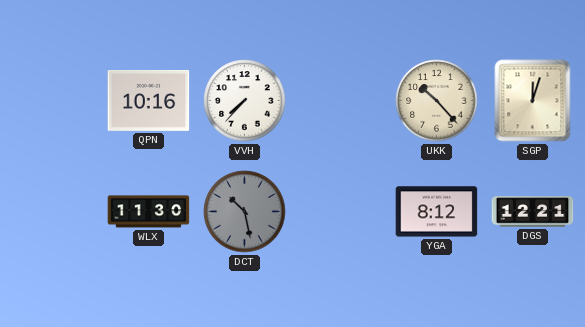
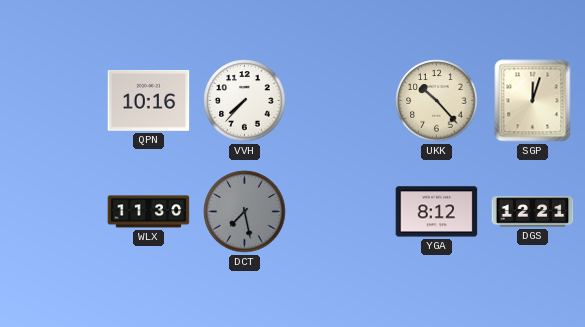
DCT: 10:28 -> 7:28 (245, 212)
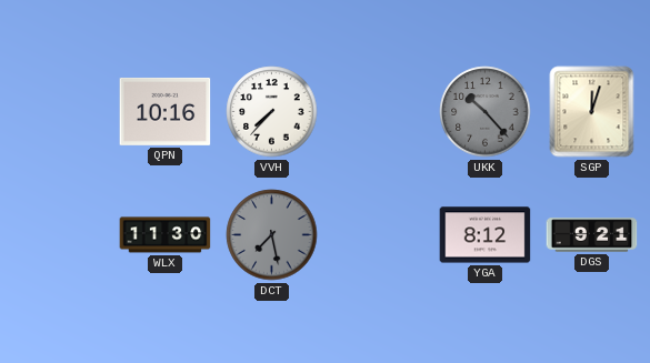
UKK dial: cream -> grey (486, 112)
DGS: 12:21 -> 9:21 (592, 235)
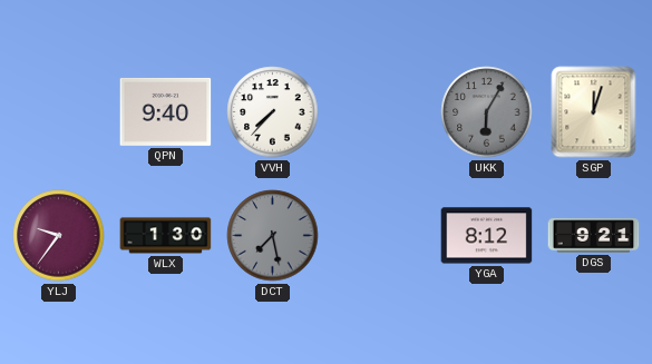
QPN: 10:16 -> 9:40 (166, 111)
UKK: 10:23 -> 6:05 (487, 112)
YLJ: none -> 9:36 (59, 236)
WLX: 11:30 -> 1:30 (166, 236)
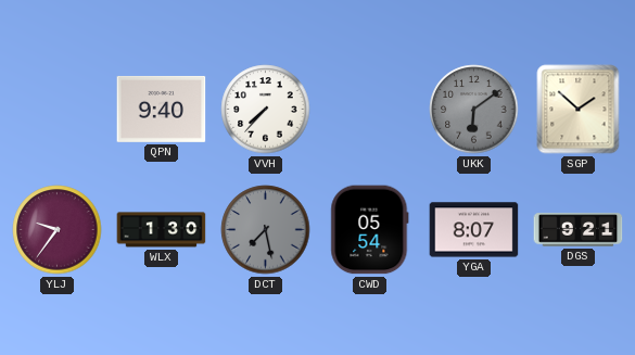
UKK: 6:05 -> 6:09 (474, 110)
SGP: 12:03 -> 1:52 (579, 110)
CWD: none -> 05:54 (370, 230)
YGA: 8:12 -> 8:07 (474, 230)
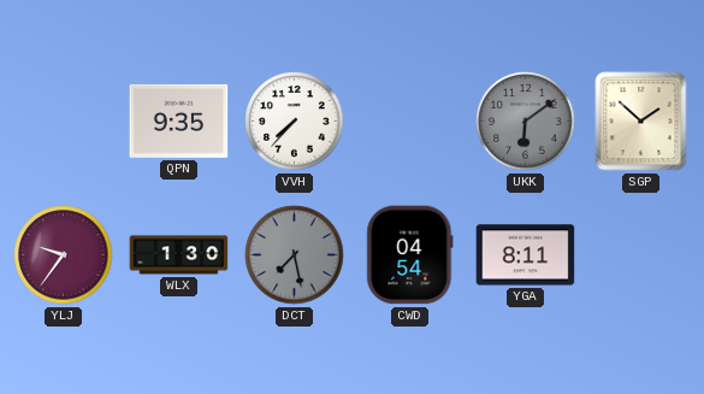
QPN: 9:40 -> 9:35 (179, 120)
CWD: 05:54 -> 04:54 (410, 255)
YGA: 8:07 -> 8:11 (526, 255)
DGS: 9:21 -> none (579, 230)
